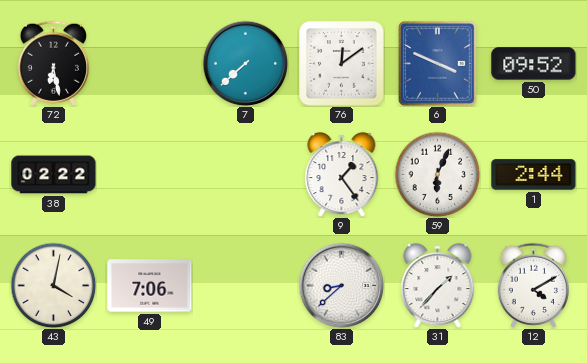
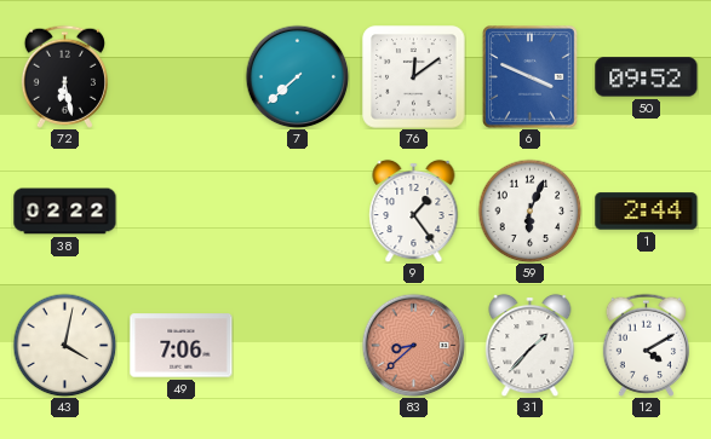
83 dial: white -> salmon (413, 345)
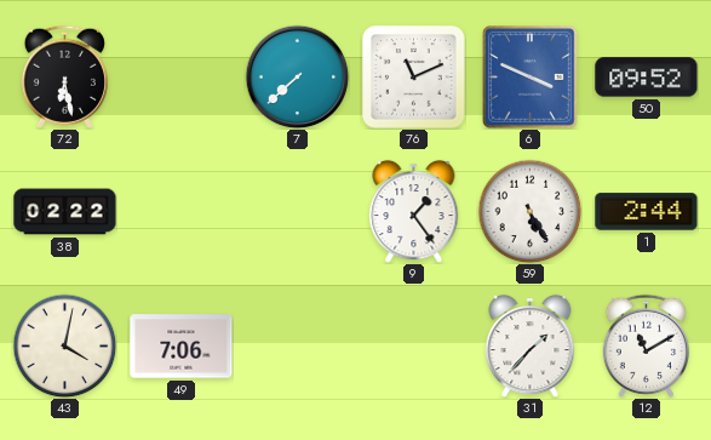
76: 12:09 -> 11:11 (414, 78)
59: 6:04 -> 5:25 (529, 211)
83: 8:38 -> none (413, 345)
12: 4:10 -> 11:10 (646, 345)
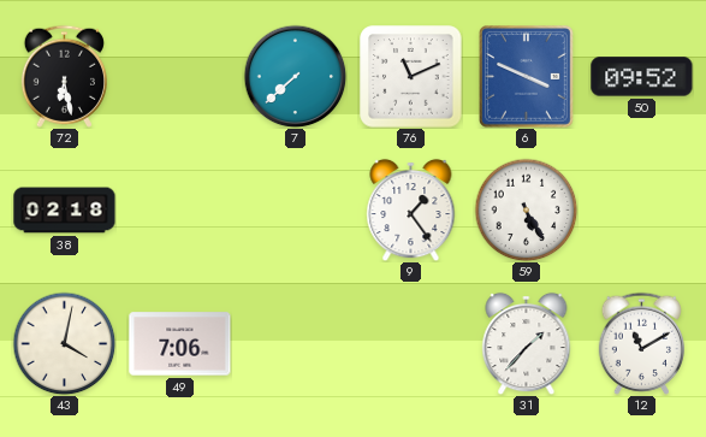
38: 02:22 -> 02:18 (65, 211)
1: 2:44 -> none (647, 212)
